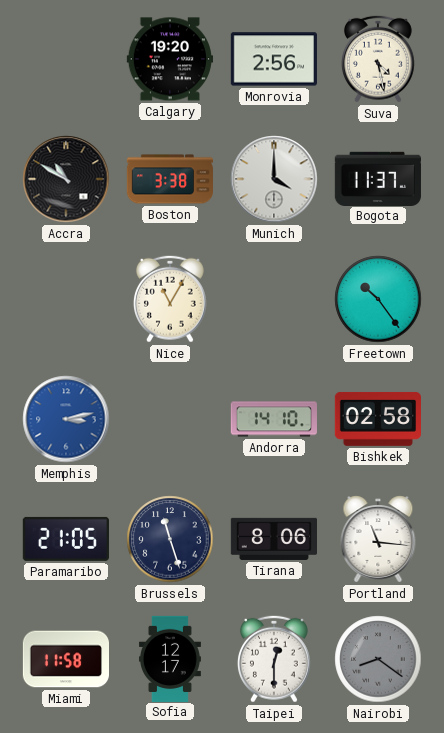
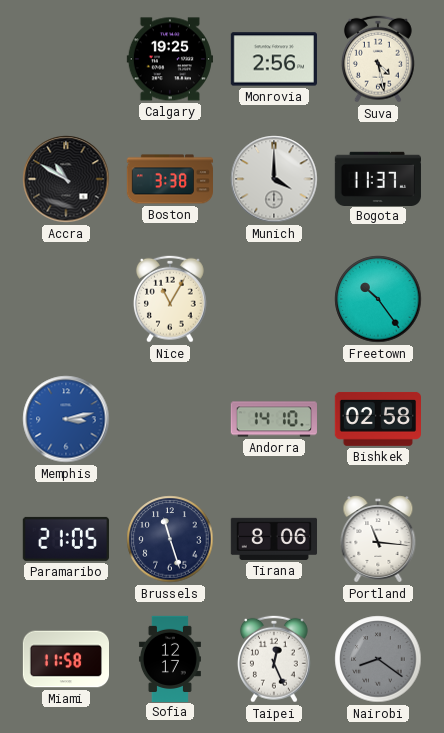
Calgary: 19:20 -> 19:25 (169, 59)
Taipei: 12:30 -> 12:26 (274, 659)
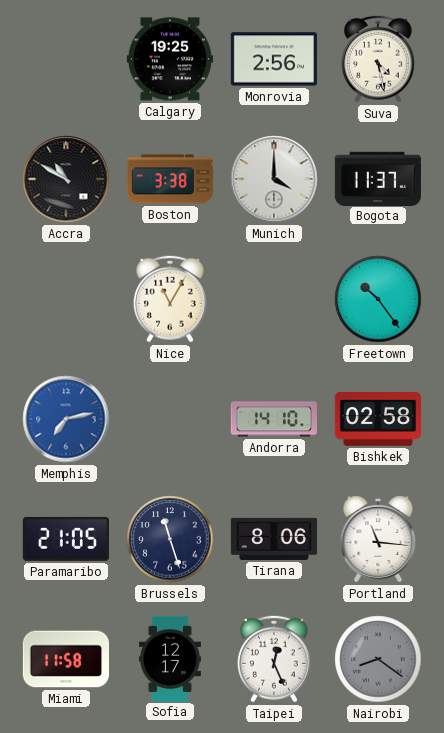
Memphis: 3:13 -> 7:13 (66, 419)
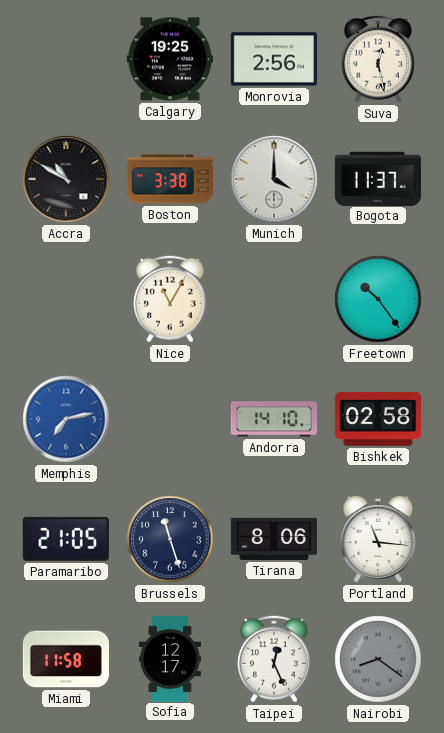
Suva: 4:28 -> 12:28 (378, 59)
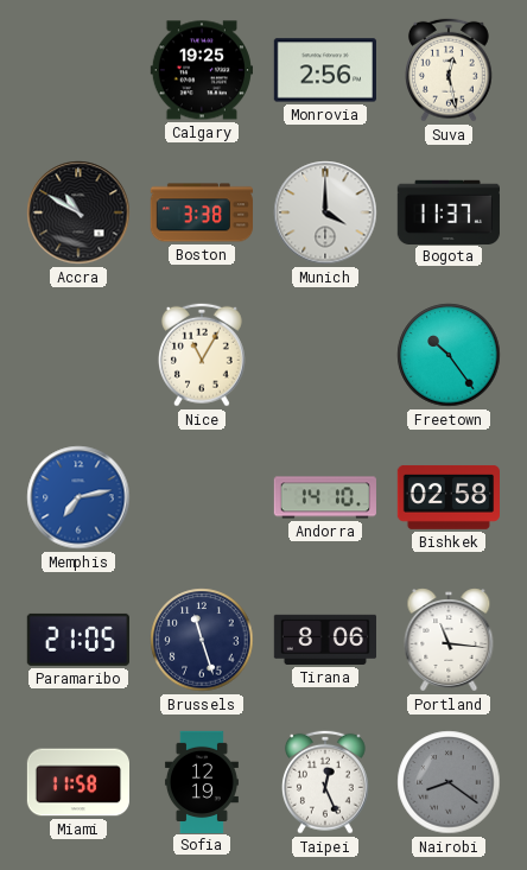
Sofia: 12:17 -> 12:19 (202, 781)
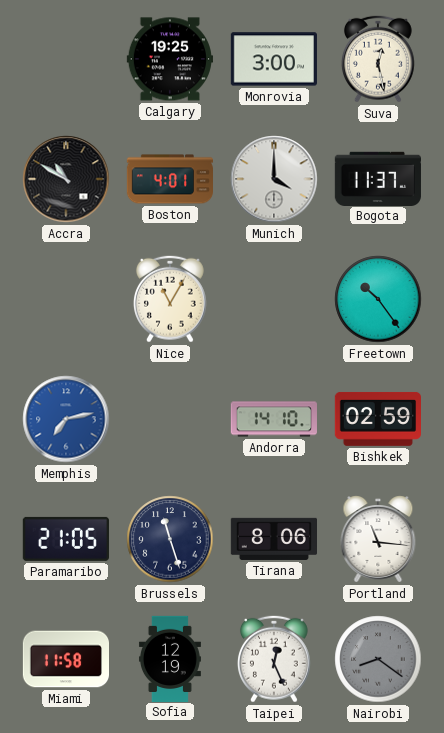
Monrovia: 2:56 -> 3:00 (274, 59)
Boston: 3:38 -> 4:01 (169, 179)
Bishkek: 02:58 -> 02:59 (377, 419)
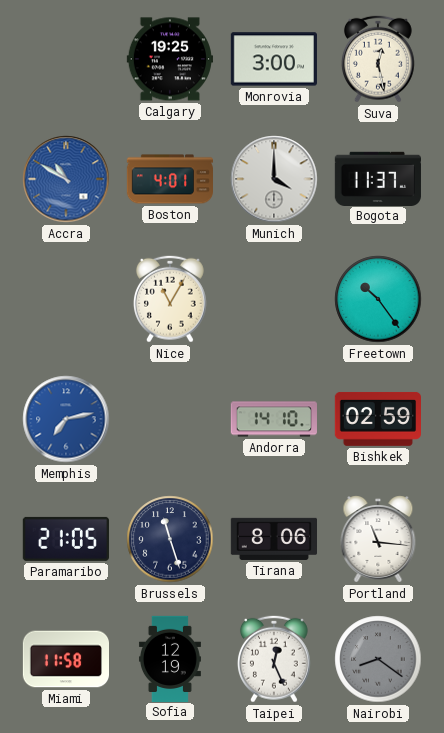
Accra dial: black -> blue (66, 179)
